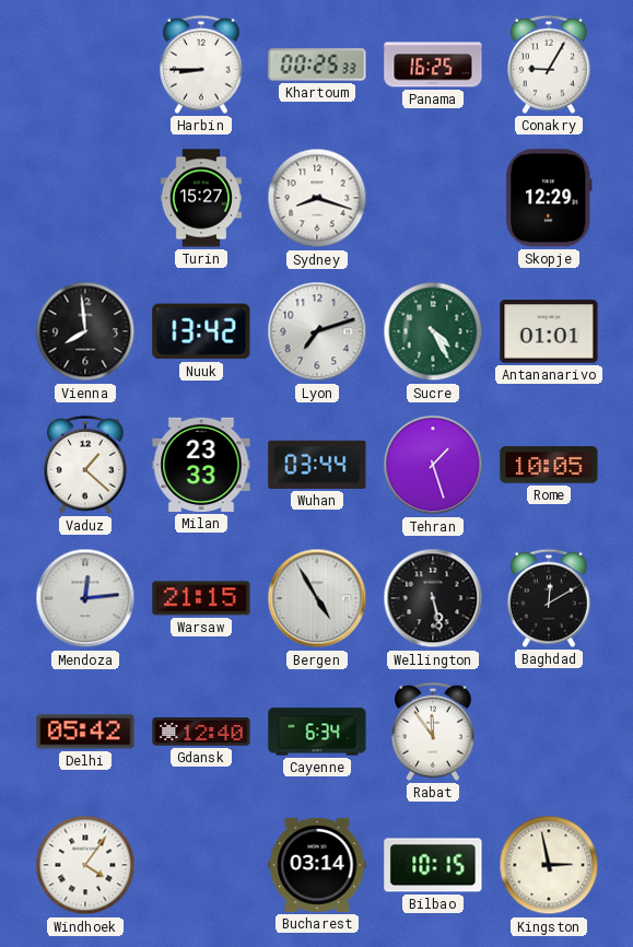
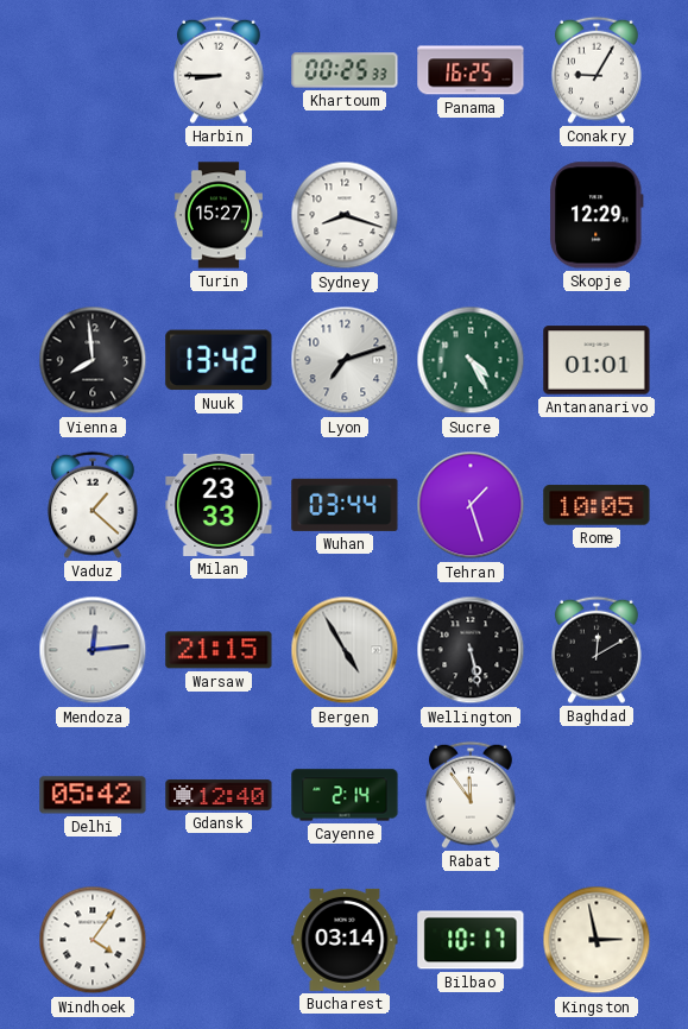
Cayenne: 6:34 -> 2:14 (345, 795)
Bilbao: 10:15 -> 10:17 (471, 940)
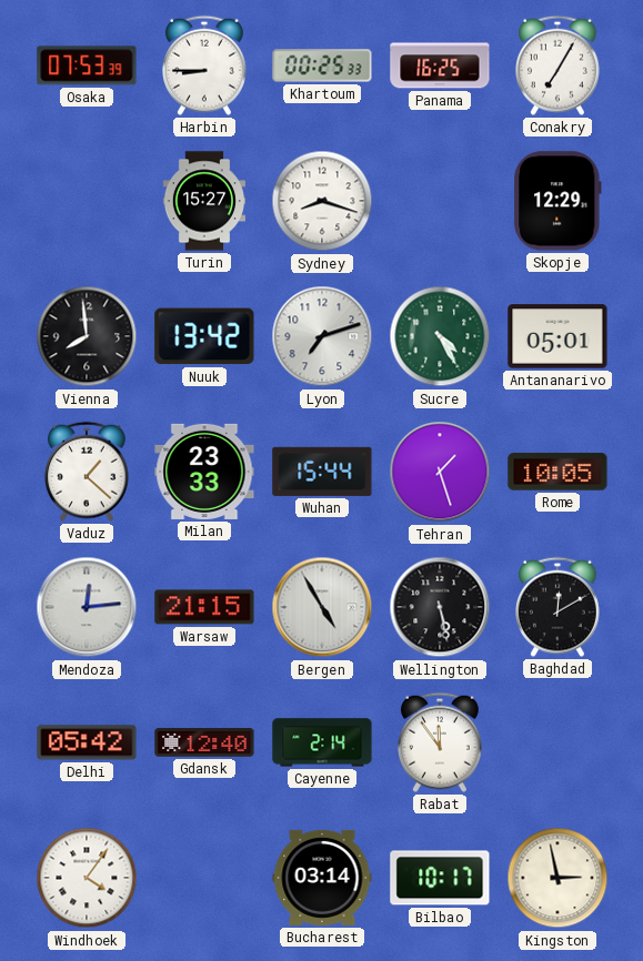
Osaka: none -> 07:53 (87, 65)
Conakry: 9:05 -> 7:05 (559, 65)
Antananarivo: 01:01 -> 05:01 (557, 336)
Wuhan: 03:44 -> 15:44 (322, 472)
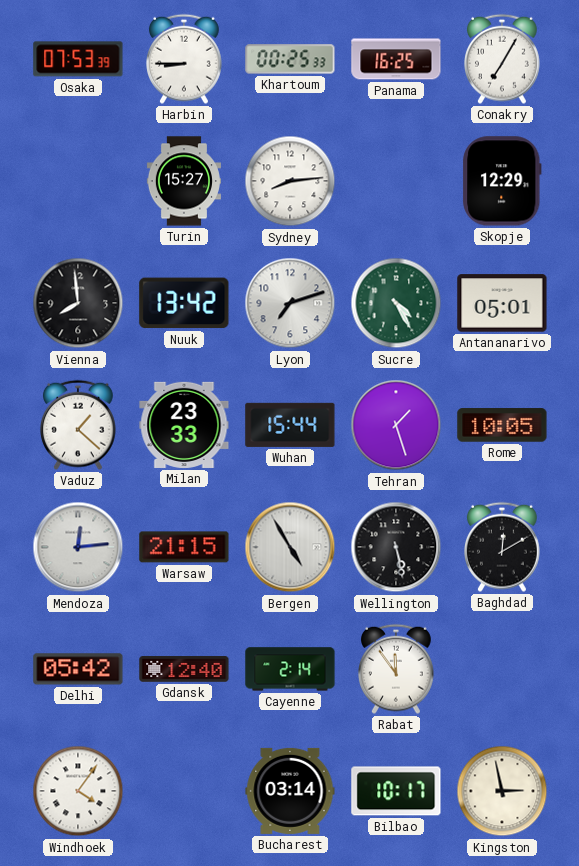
Sydney: 8:18 -> 8:14 (290, 181)
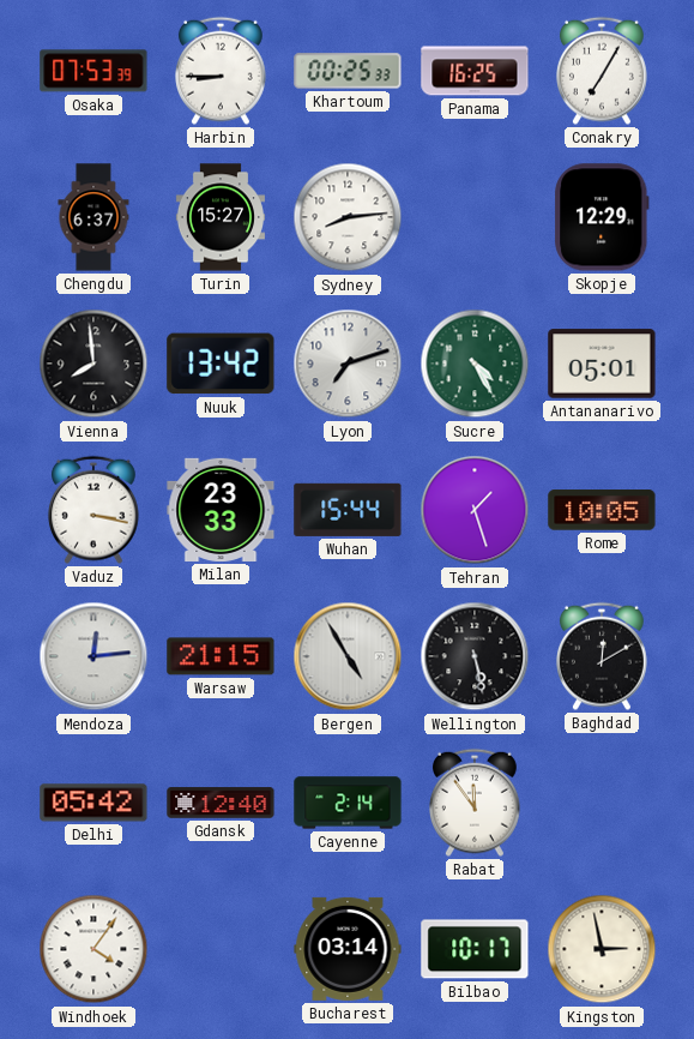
Chengdu: none -> 6:37 (93, 217)
Vaduz: 1:22 -> 3:17 (95, 510)
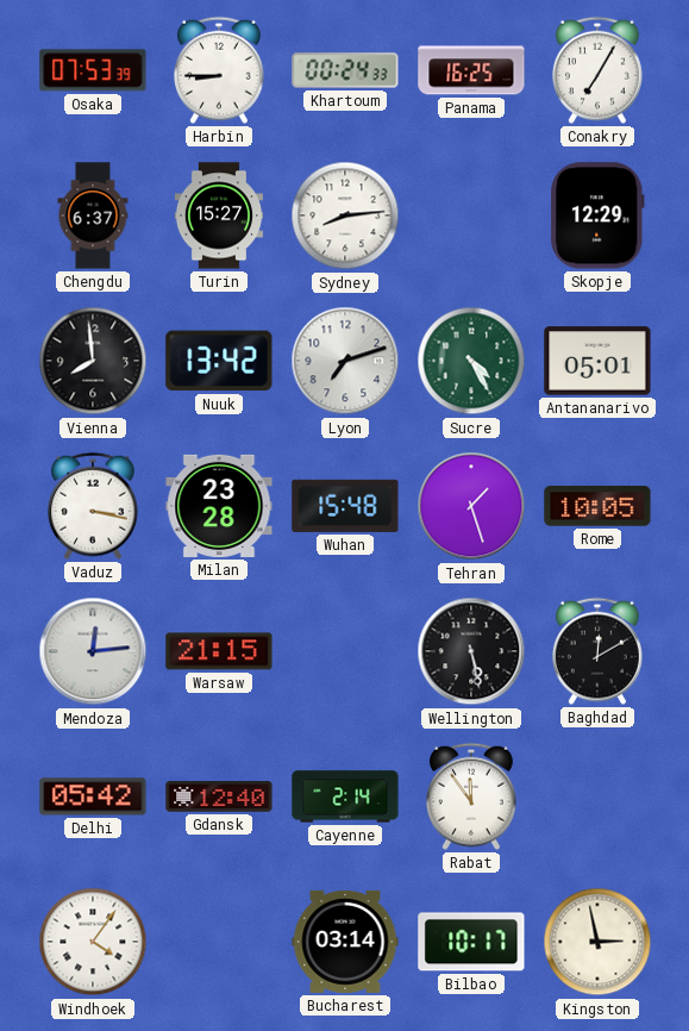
Khartoum: 00:25 -> 00:24 (345, 70)
Milan: 23:33 -> 23:28 (219, 506)
Wuhan: 15:44 -> 15:48 (345, 506)
Bergen: 4:55 -> none (348, 656)
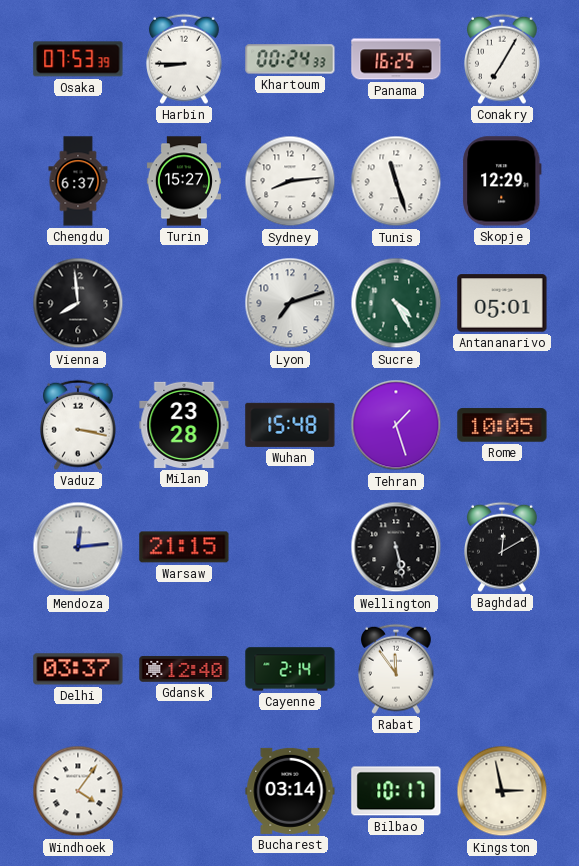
Tunis: none -> 11:27 (396, 181)
Nuuk: 13:42 -> none (219, 361)
Delhi: 05:42 -> 03:37 (78, 669)
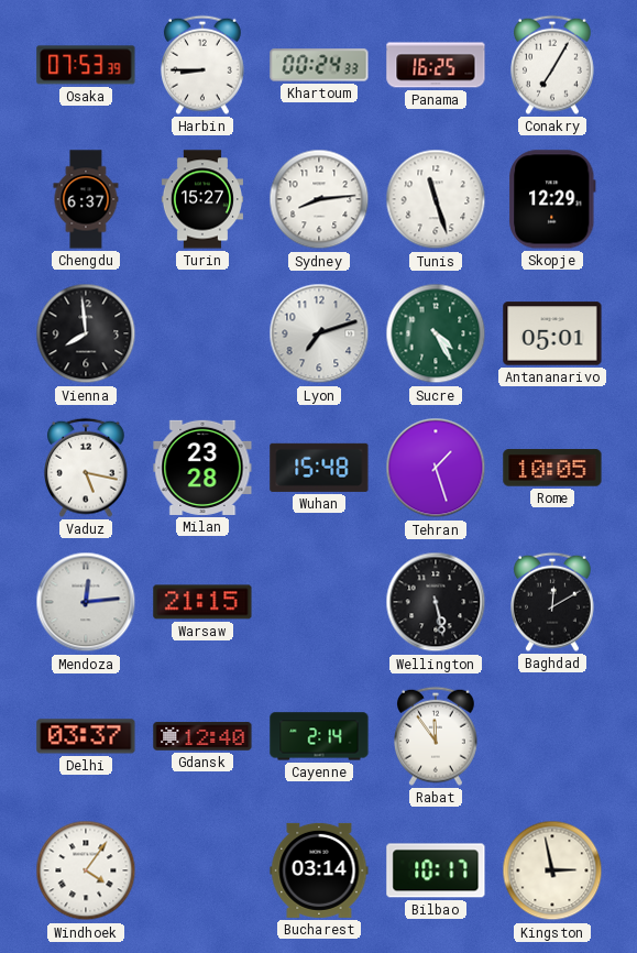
Vaduz: 3:17 -> 5:17 (87, 468)
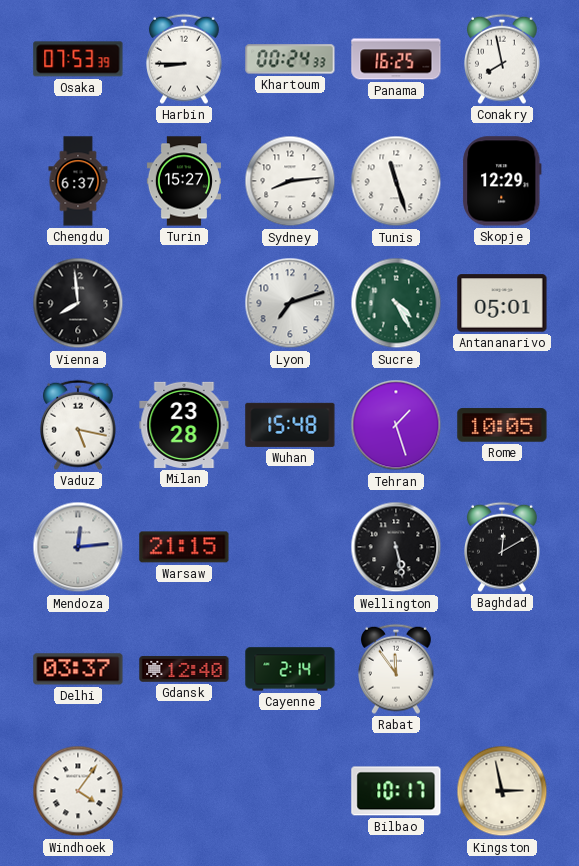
Conakry: 7:05 -> 7:58 (503, 59)
Bucharest: 03:14 -> none (319, 870)
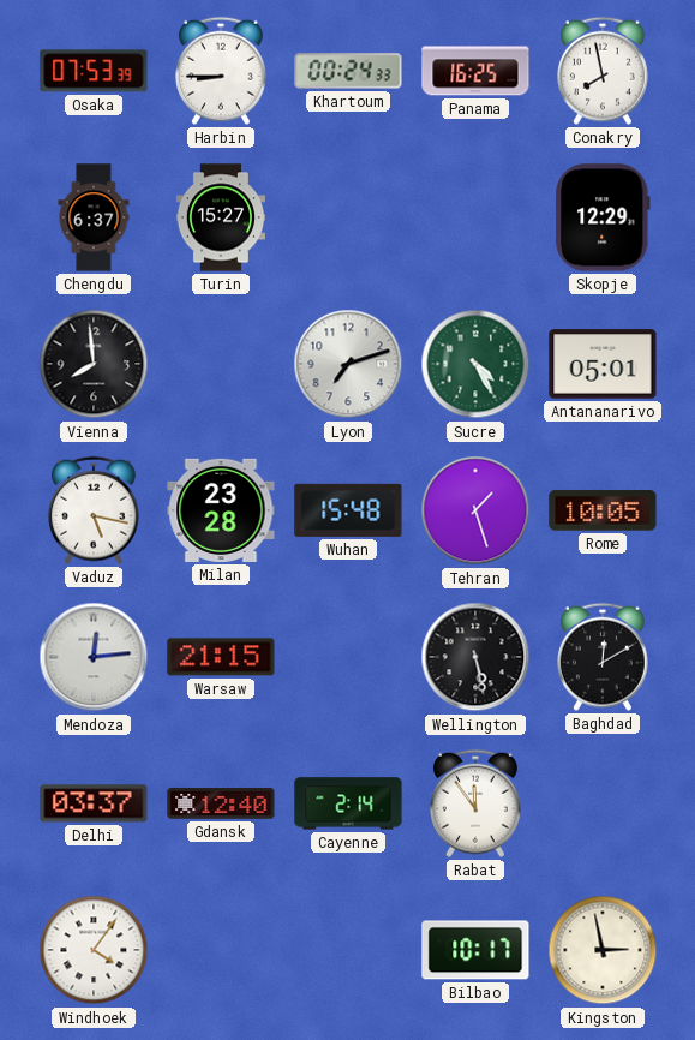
Sydney: 8:14 -> none (290, 181)
Tunis: 11:27 -> none (396, 181)
